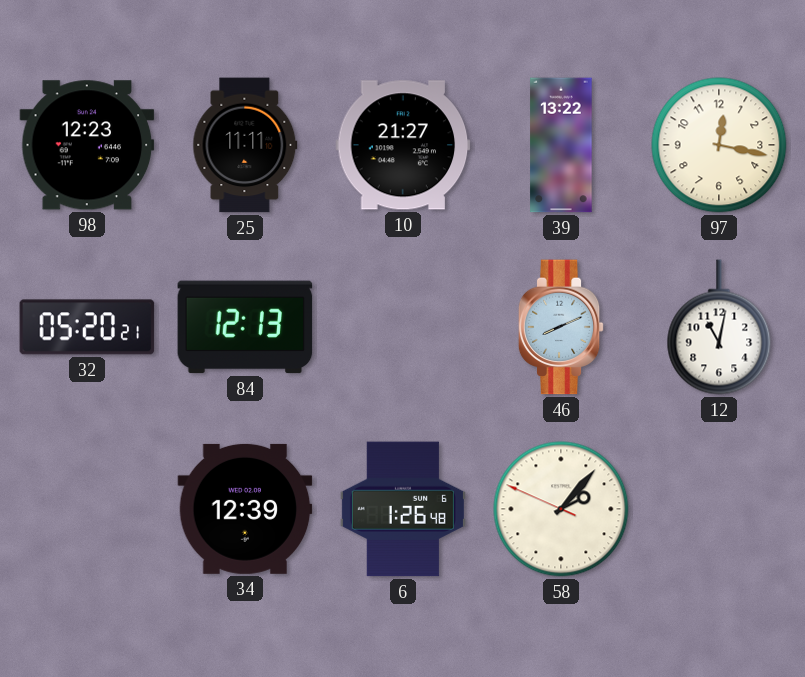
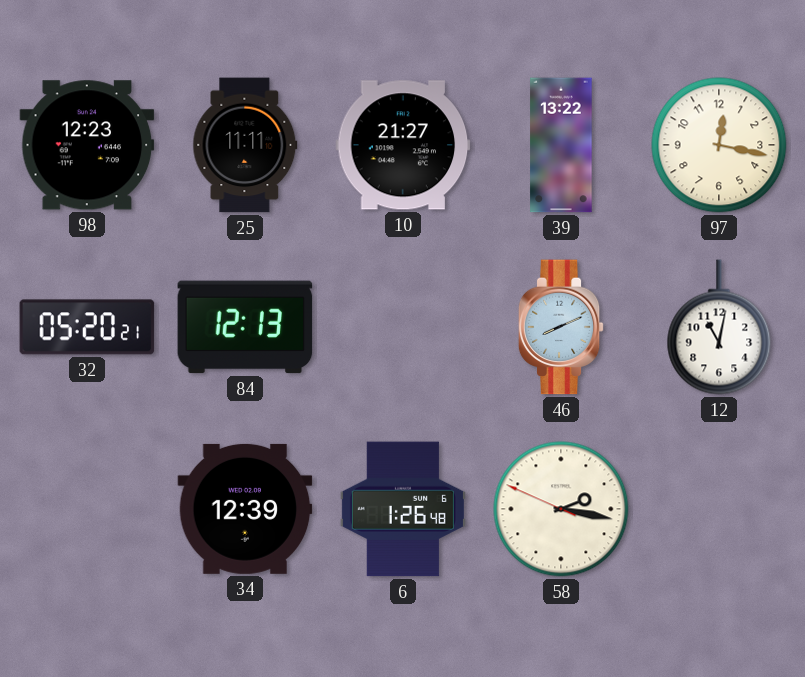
58: 2:06 -> 2:16 (561, 509)
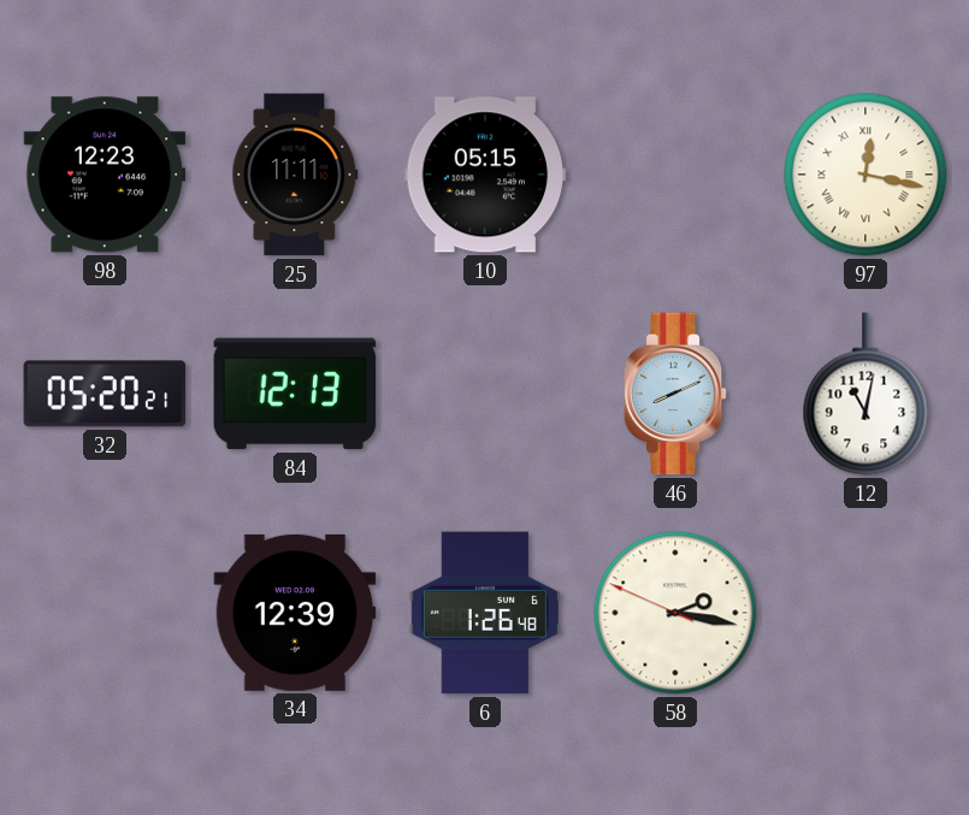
10: 21:27 -> 05:15 (485, 175)
39: 13:22 -> none (561, 145)
97 numerals: Arabic -> Roman (865, 175)
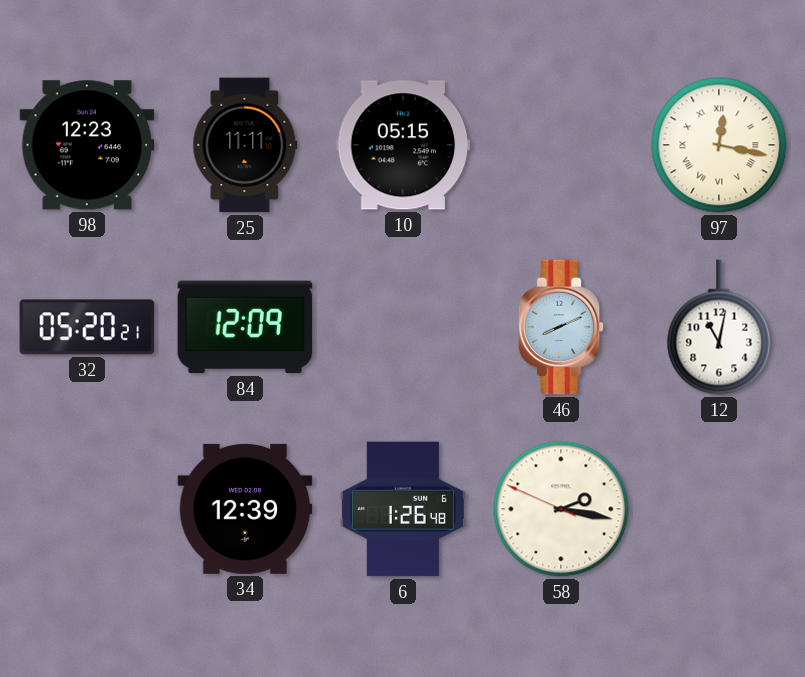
84: 12:13 -> 12:09 (245, 327)
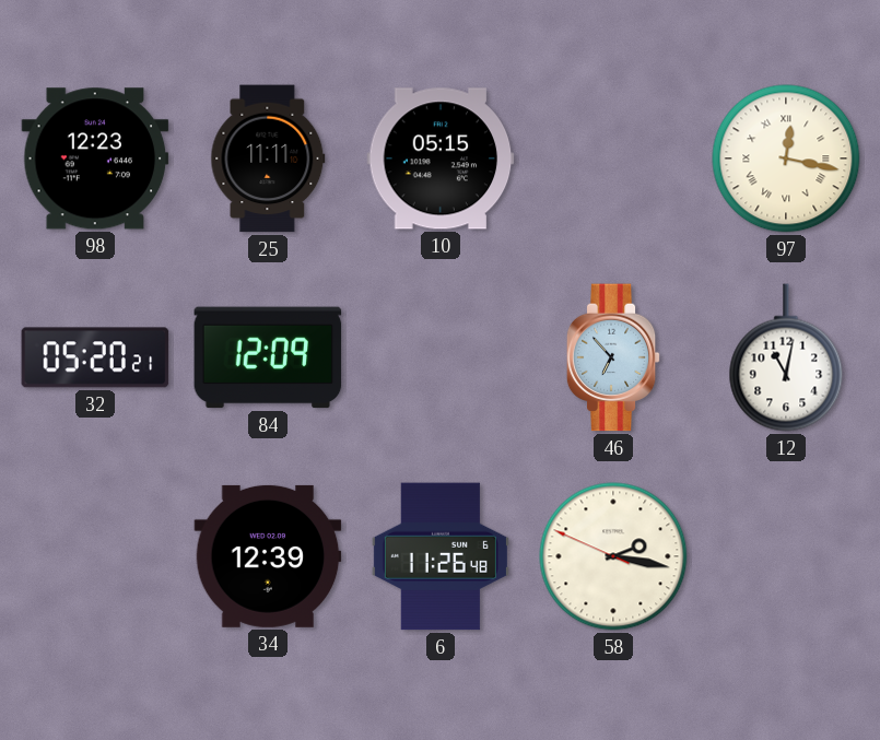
46: 8:11 -> 6:53 (613, 357)
6: 1:26 -> 11:26 (441, 556)
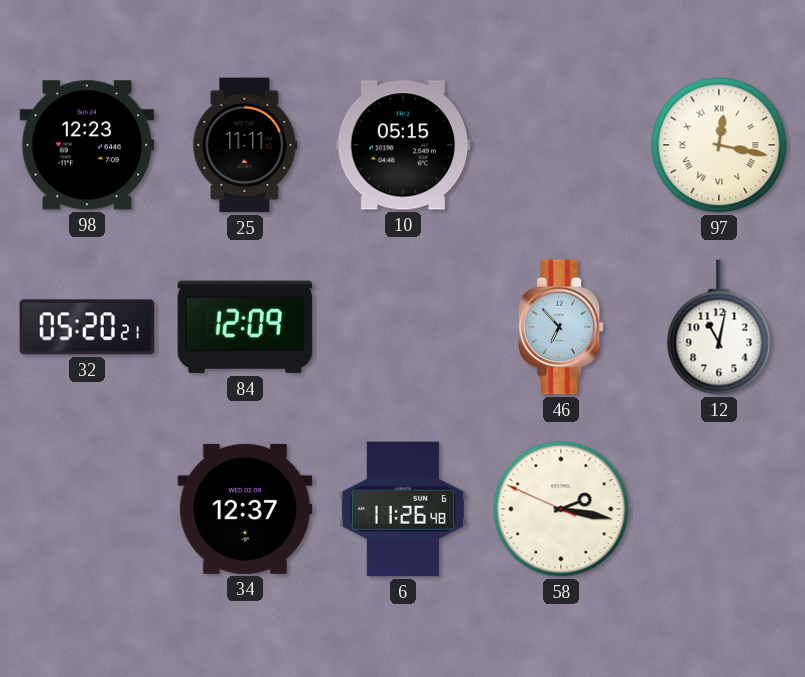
34: 12:39 -> 12:37 (245, 509)
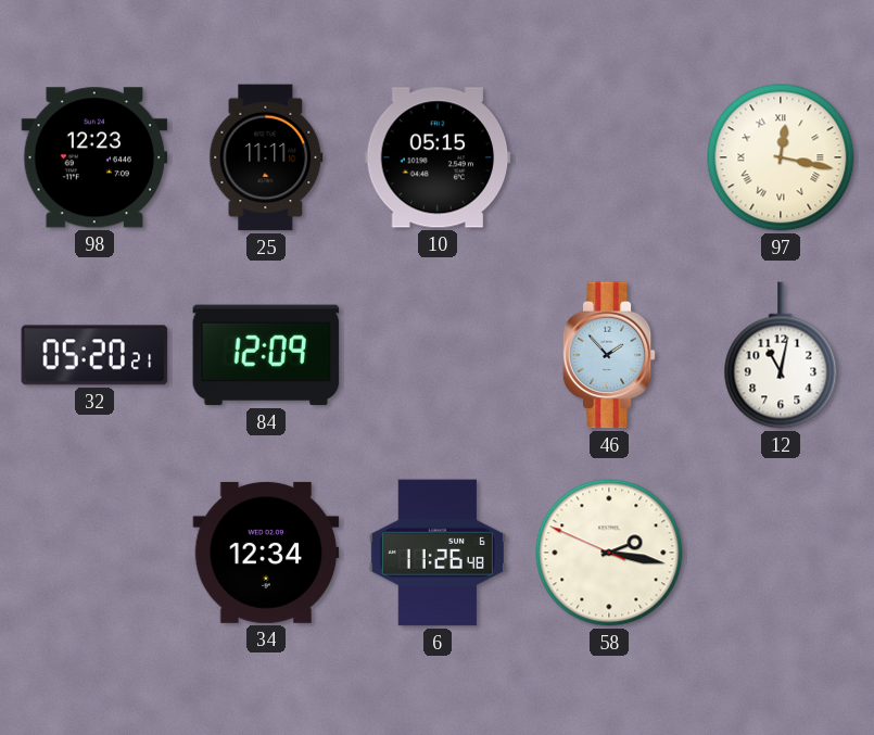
46: 6:53 -> 1:53 (609, 355)
34: 12:37 -> 12:34 (266, 553)
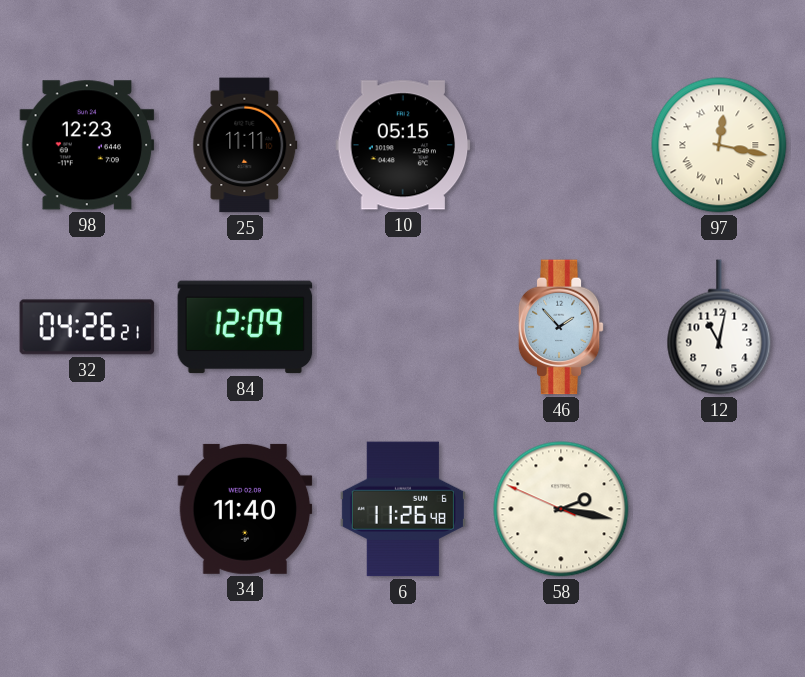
32: 05:20 -> 04:26 (87, 327)
34: 12:34 -> 11:40 (245, 509)
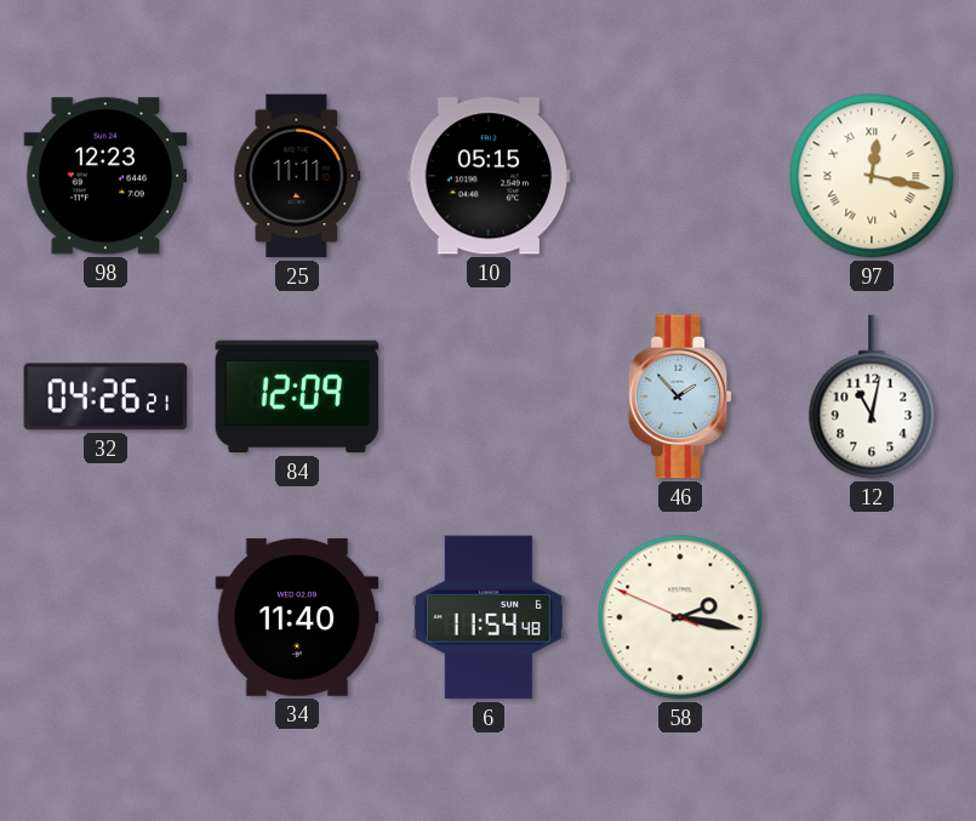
6: 11:26 -> 11:54 (489, 617)
